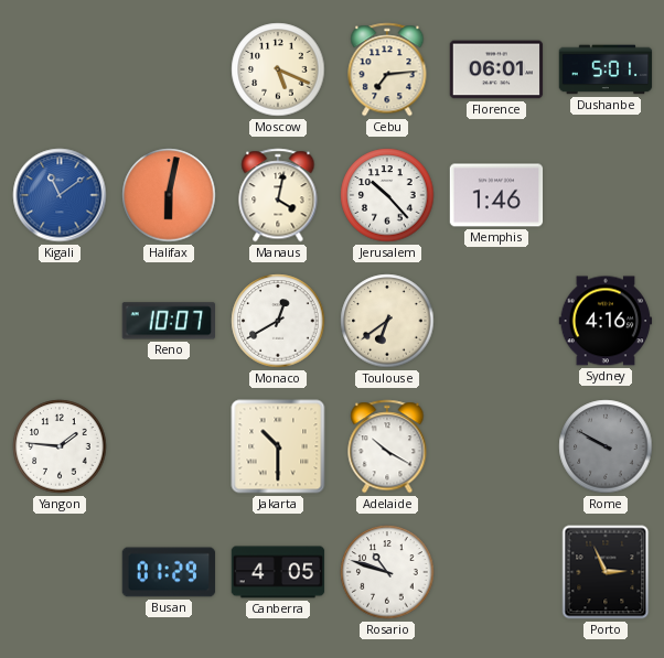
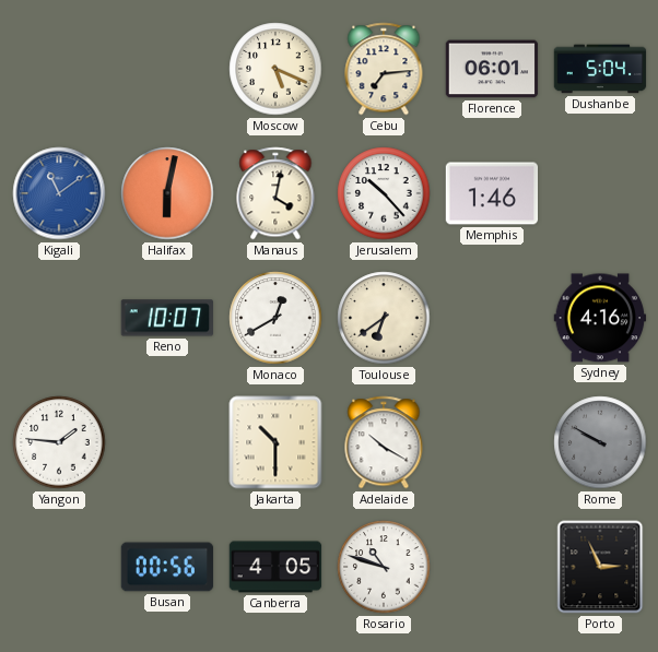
Dushanbe: 5:01 -> 5:04 (600, 69)
Busan: 01:29 -> 00:56 (167, 567)
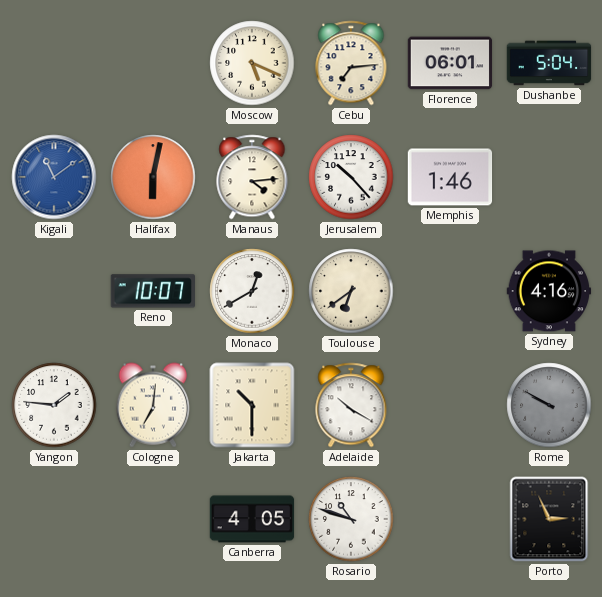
Manaus: 4:02 -> 4:14 (252, 177)
Cologne: none -> 7:01 (152, 405)
Busan: 00:56 -> none (167, 567)
